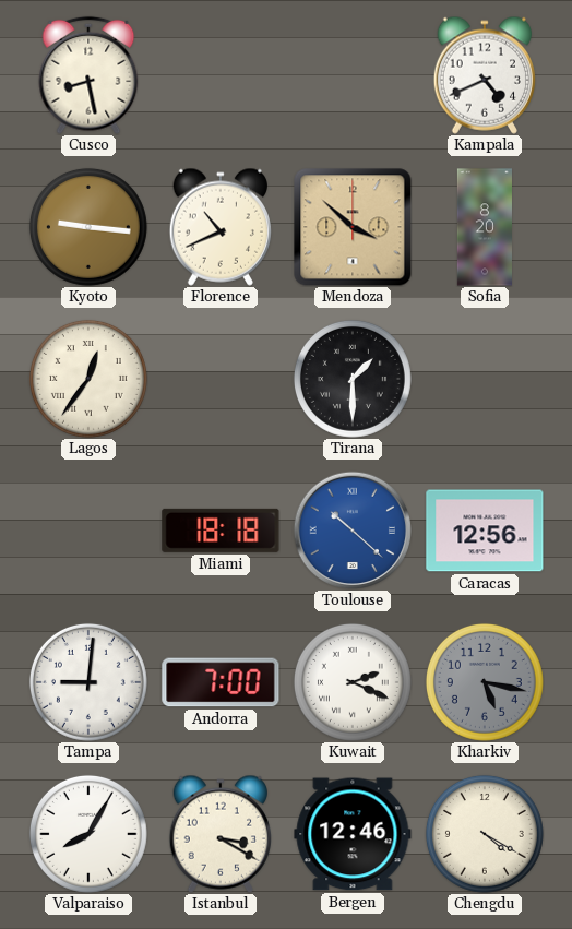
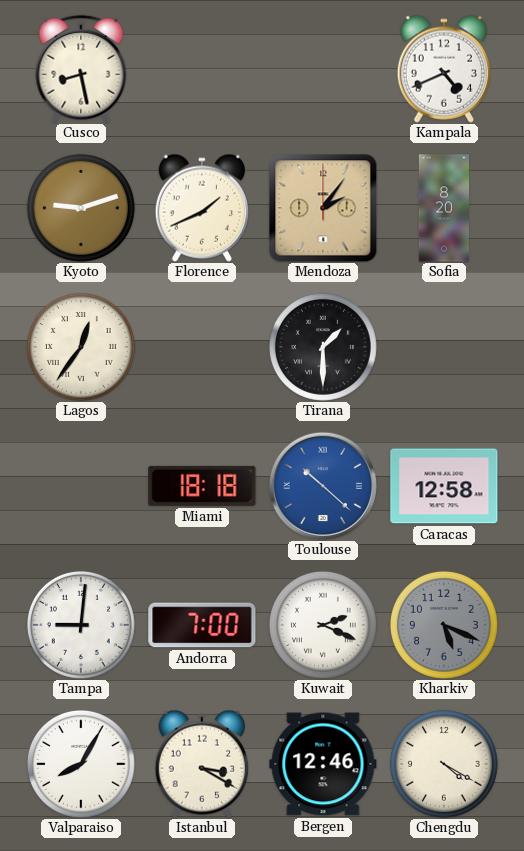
Kyoto: 9:16 -> 9:12 (81, 208)
Florence: 10:41 -> 1:41 (201, 208)
Mendoza: 3:52 -> 2:06 (323, 208)
Caracas: 12:56 -> 12:58 (444, 486)
Kharkiv: 5:17 -> 5:19 (444, 625)
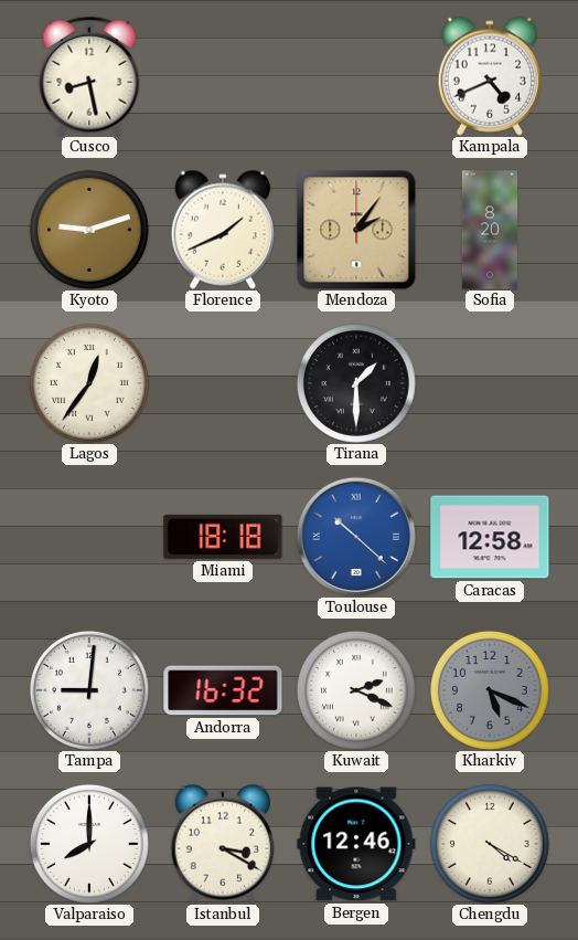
Andorra: 7:00 -> 16:32 (223, 690)
Valparaiso: 8:05 -> 8:00 (89, 844)
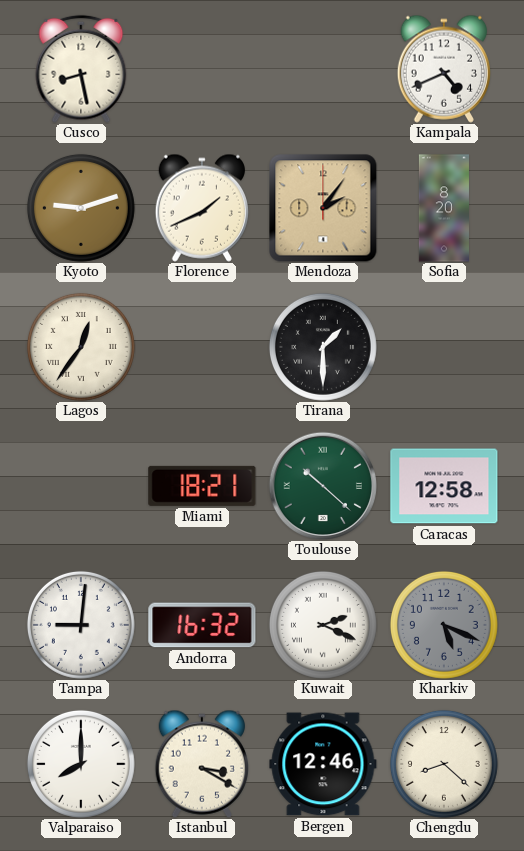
Miami: 18:18 -> 18:21 (202, 486)
Toulouse dial: blue -> green (323, 486)
Chengdu: 4:20 -> 8:22 (444, 764)
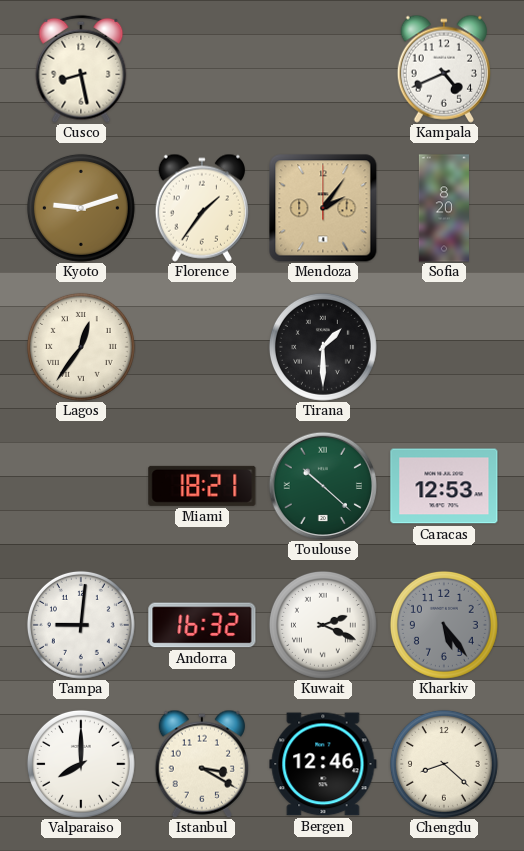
Florence: 1:41 -> 1:36 (201, 208)
Caracas: 12:58 -> 12:53 (444, 486)
Kharkiv: 5:19 -> 5:24 (444, 625)
